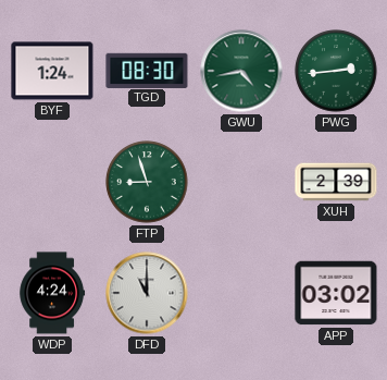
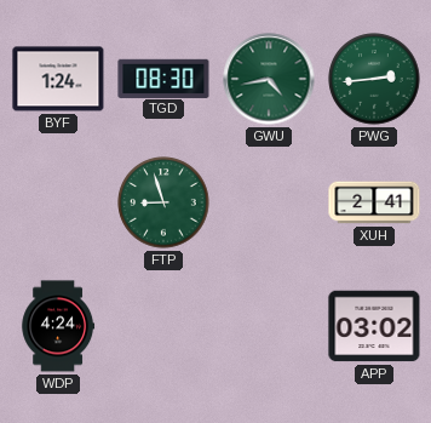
XUH: 2:39 -> 2:41 (374, 202)
DFD: 11:00 -> none (147, 293)
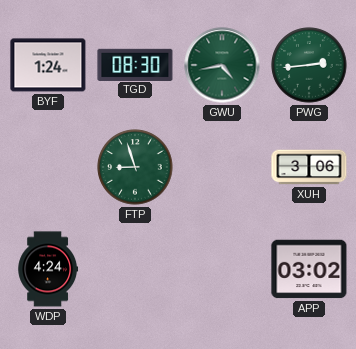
XUH: 2:41 -> 3:06 (309, 167)
